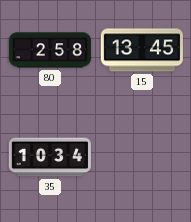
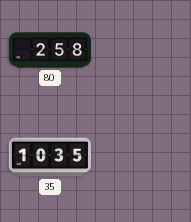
15: 13:45 -> none (142, 50)
35: 10:34 -> 10:35 (50, 157)
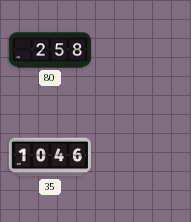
35: 10:35 -> 10:46 (50, 157)
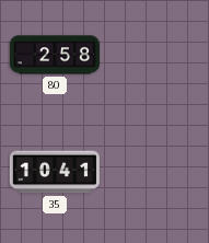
35: 10:46 -> 10:41 (55, 172)
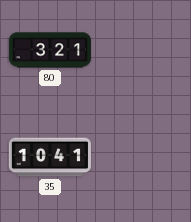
80: 2:58 -> 3:21 (50, 50)
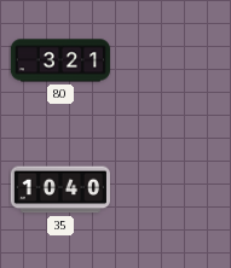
35: 10:41 -> 10:40 (60, 190)
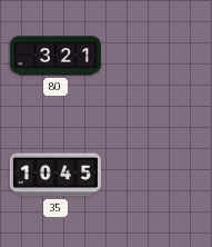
35: 10:40 -> 10:45 (55, 175)
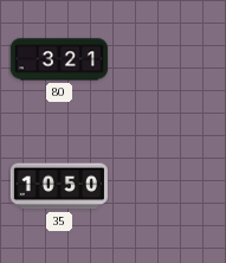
35: 10:45 -> 10:50 (59, 186)
